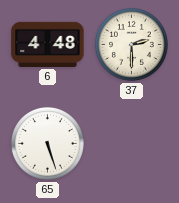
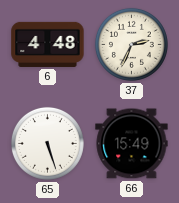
37: 2:30 -> 2:34 (131, 44)
66: none -> 15:49 (132, 144)
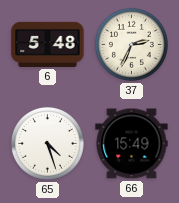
6: 4:48 -> 5:48 (48, 44)
65: 5:27 -> 4:27 (47, 143)
